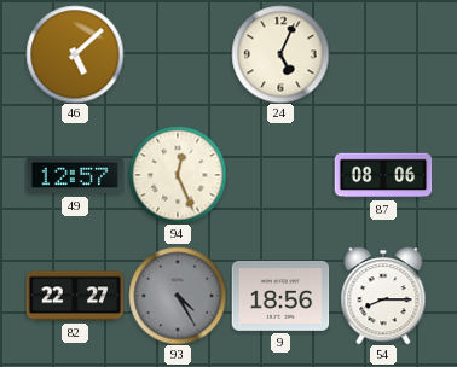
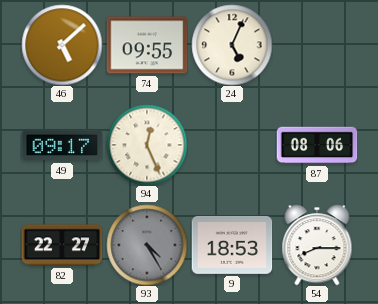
74: none -> 09:55 (147, 45)
49: 12:57 -> 09:17 (62, 145)
9: 18:56 -> 18:53 (232, 245)
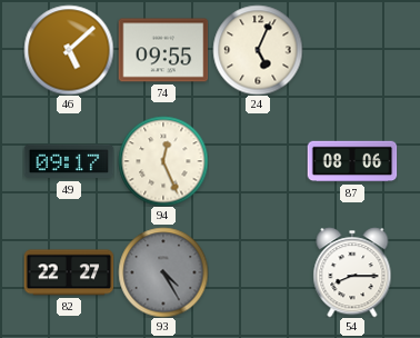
9: 18:53 -> none (232, 245)
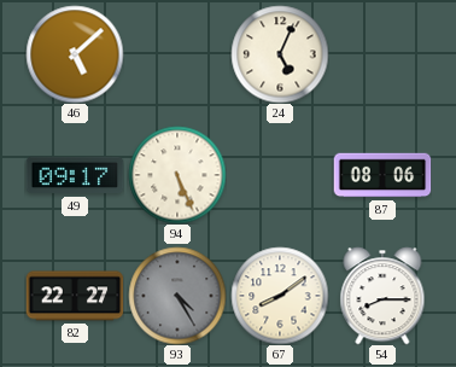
74: 09:55 -> none (163, 50)
94: 12:26 -> 5:26 (177, 175)
67: none -> 8:09 (280, 296)
